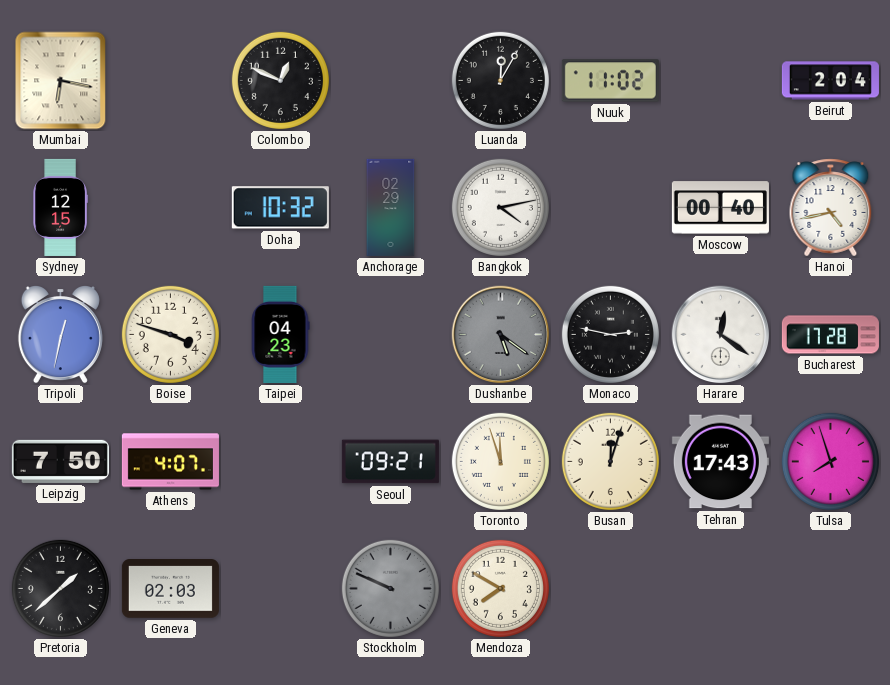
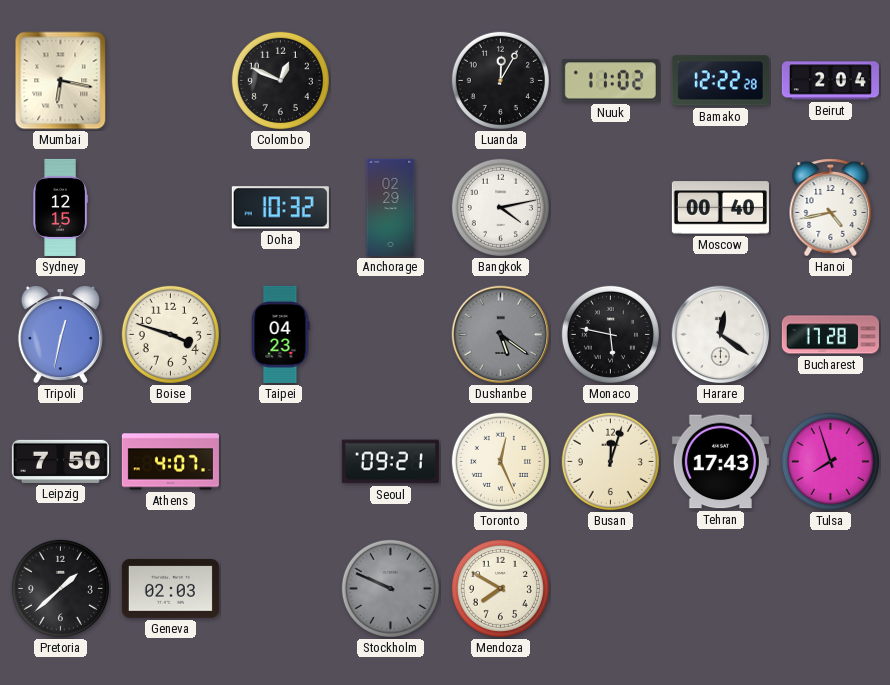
Bamako: none -> 12:22 (720, 81)
Monaco: 2:47 -> 5:47 (610, 334)
Toronto: 11:57 -> 12:26 (500, 461)
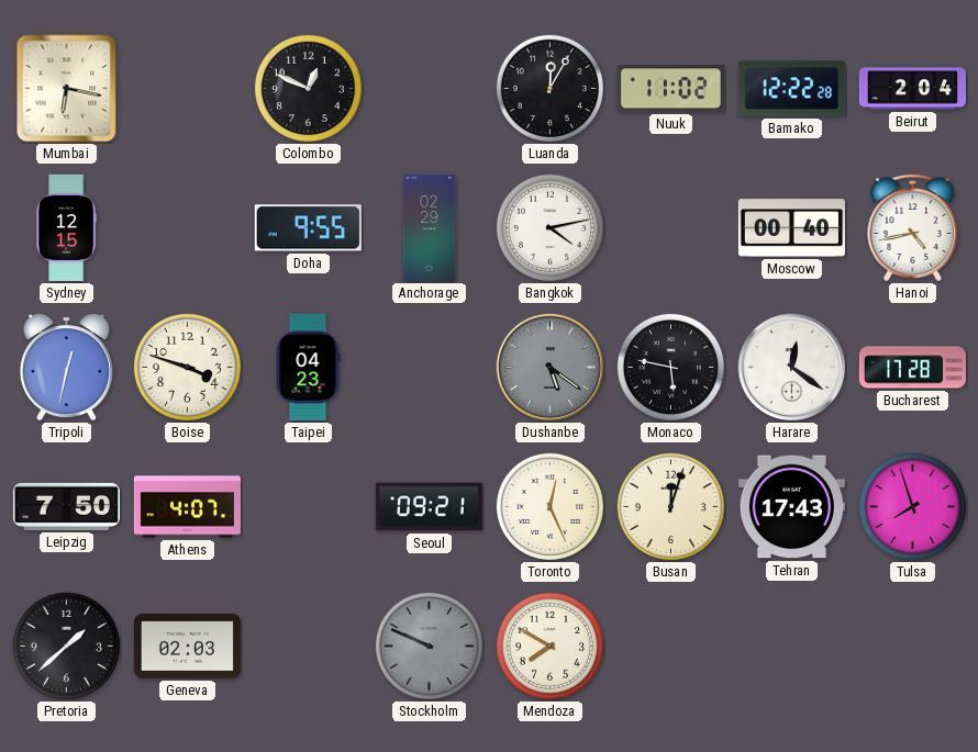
Doha: 10:32 -> 9:55 (308, 228)
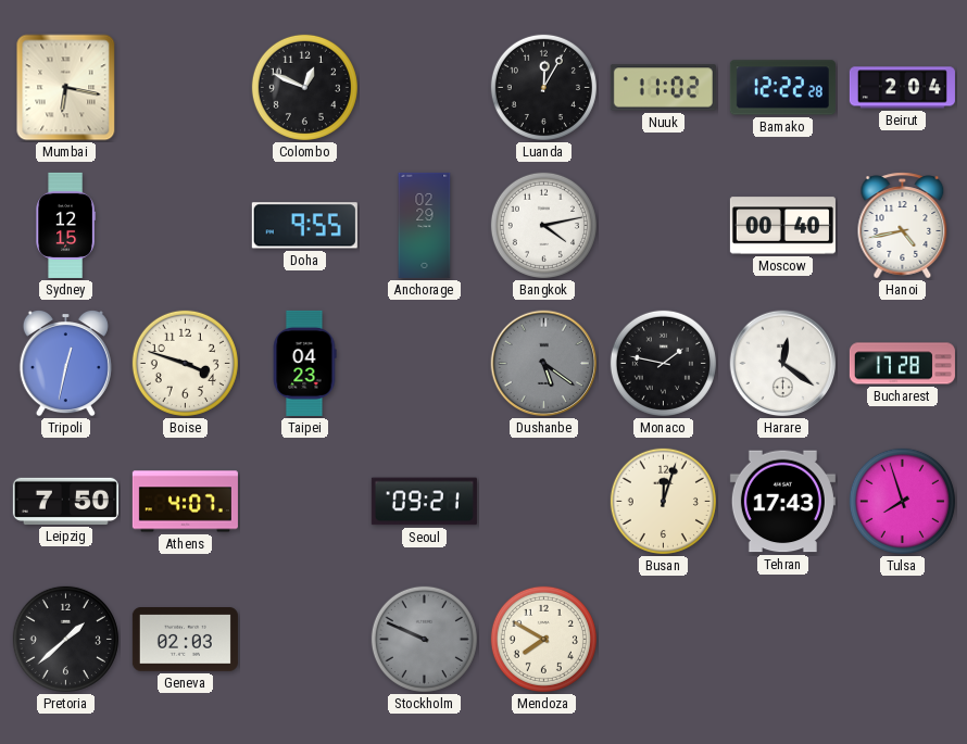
Monaco: 5:47 -> 1:47 (663, 363)
Toronto: 12:26 -> none (549, 506)
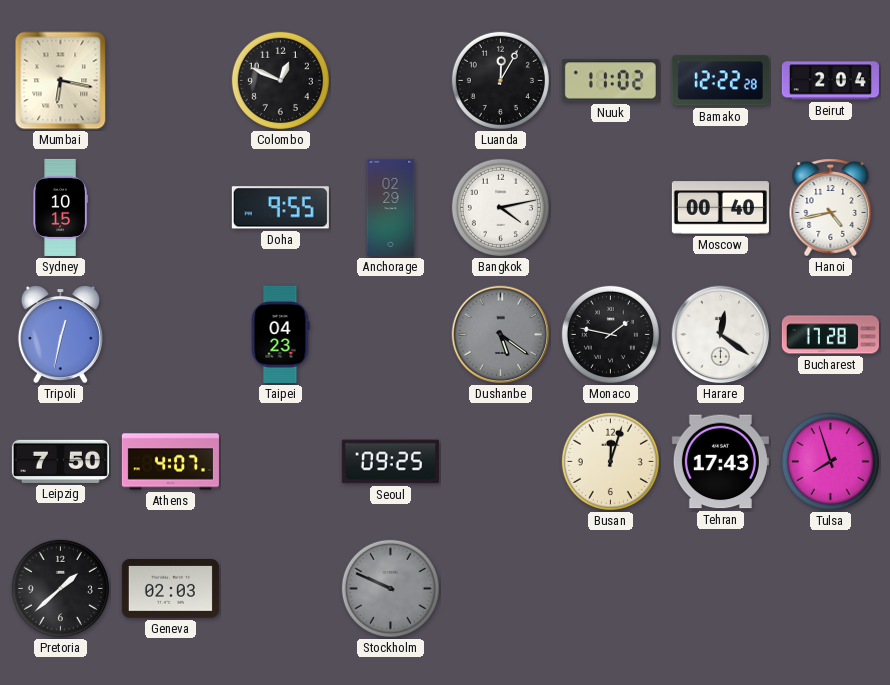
Sydney: 12:15 -> 10:15 (60, 207)
Boise: 3:48 -> none (185, 363)
Seoul: 09:21 -> 09:25 (390, 462)
Mendoza: 7:50 -> none (543, 639)
